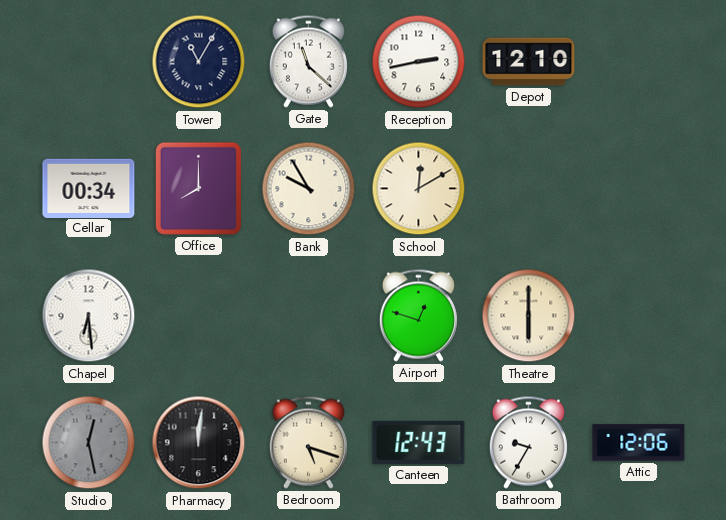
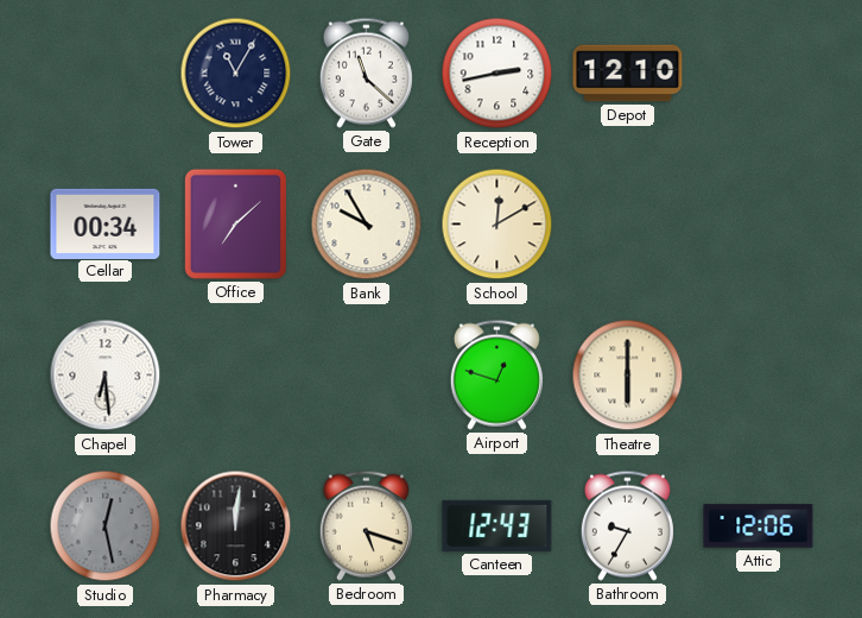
Office: 8:00 -> 7:08 (235, 223)
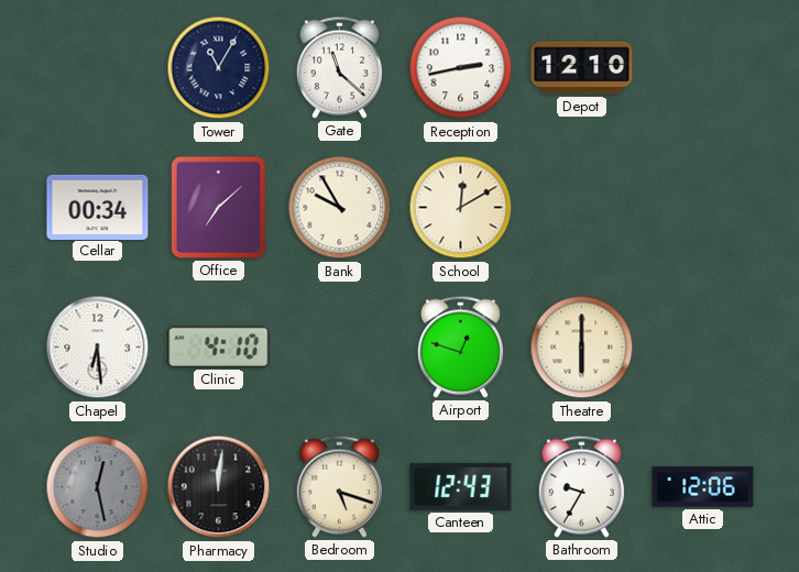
Clinic: none -> 4:10 (219, 346)
